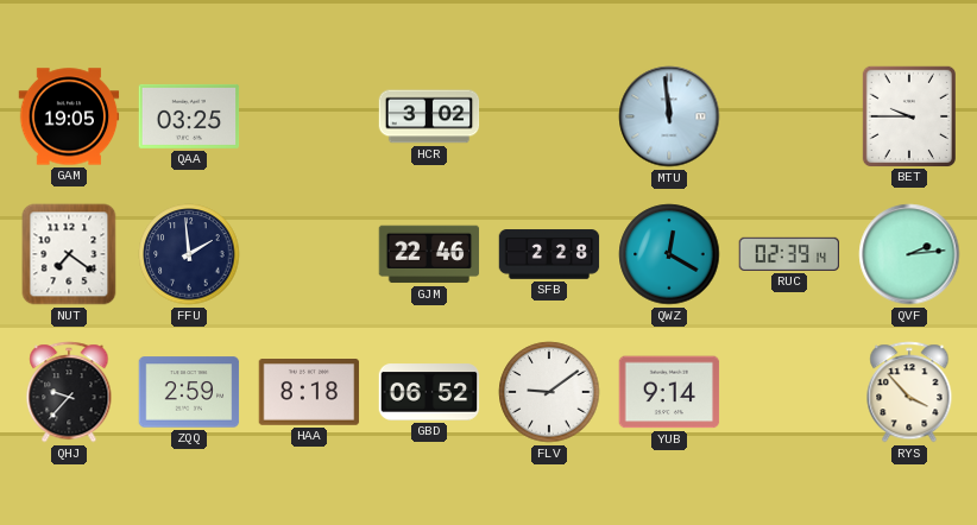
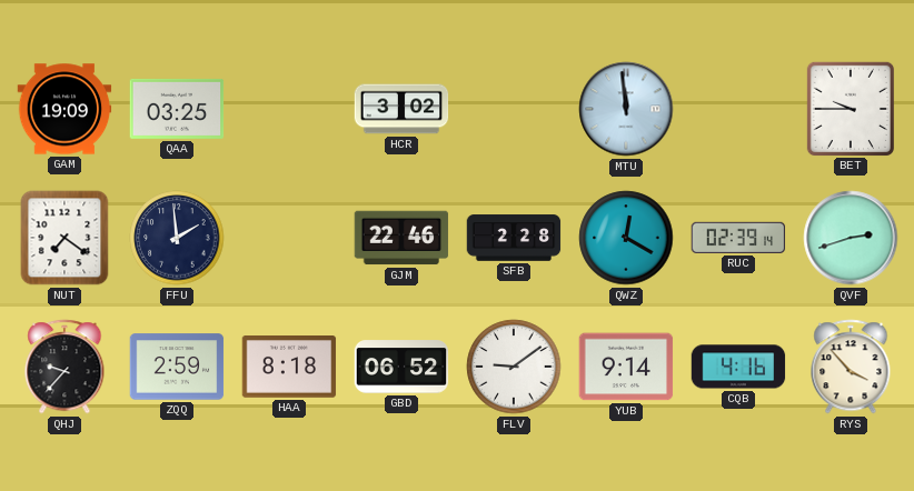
GAM: 19:05 -> 19:09 (64, 109)
QVF: 2:14 -> 2:42 (851, 238)
CQB: none -> 4:16 (738, 367)
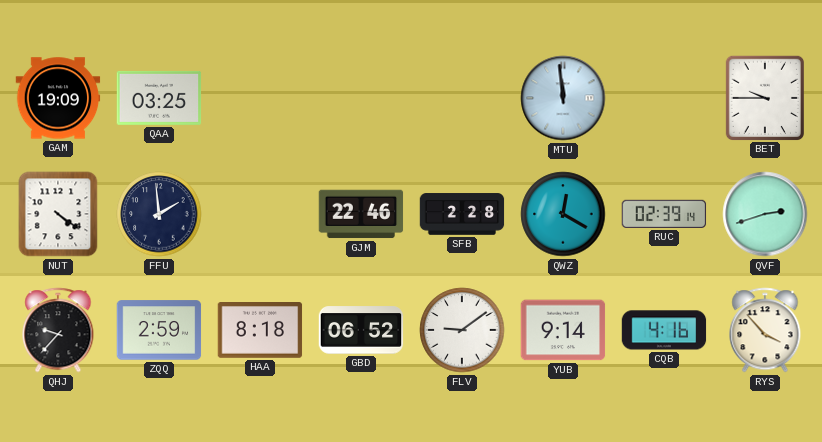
HCR: 3:02 -> none (401, 109)
NUT: 7:21 -> 4:21 (58, 214)
